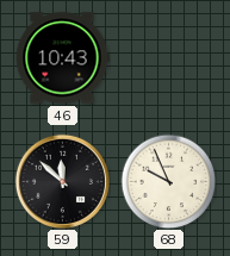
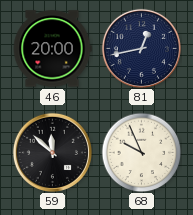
46: 10:43 -> 20:00 (52, 49)
81: none -> 12:43 (141, 48)
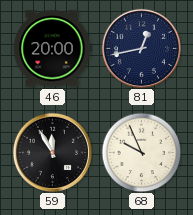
59: 11:52 -> 11:55 (52, 152)
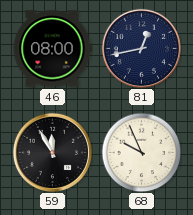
46: 20:00 -> 08:00 (52, 49)
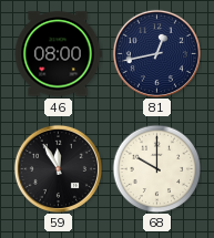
68: 9:56 -> 10:00 (156, 168)
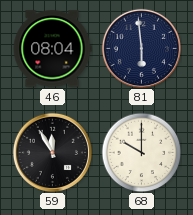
46: 08:00 -> 08:04 (52, 49)
81: 12:43 -> 5:59 (141, 48)
